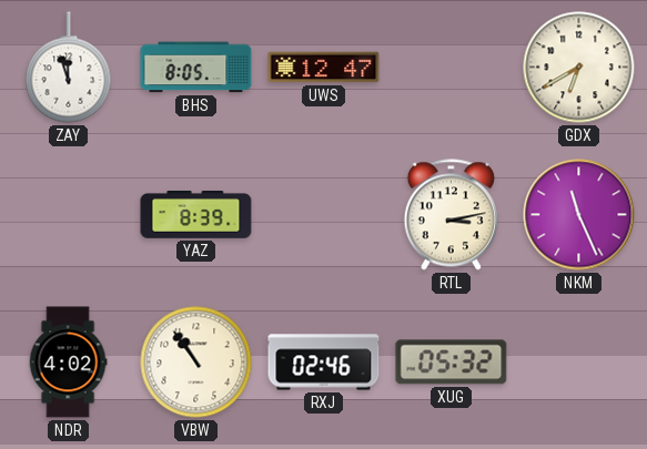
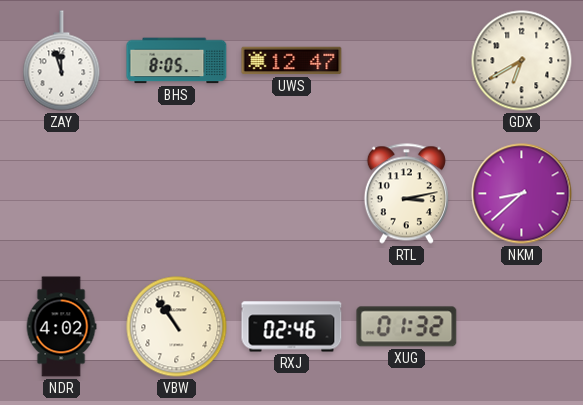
YAZ: 8:39 -> none (196, 215)
NKM: 11:26 -> 8:38 (522, 194)
XUG: 05:32 -> 01:32 (407, 327)
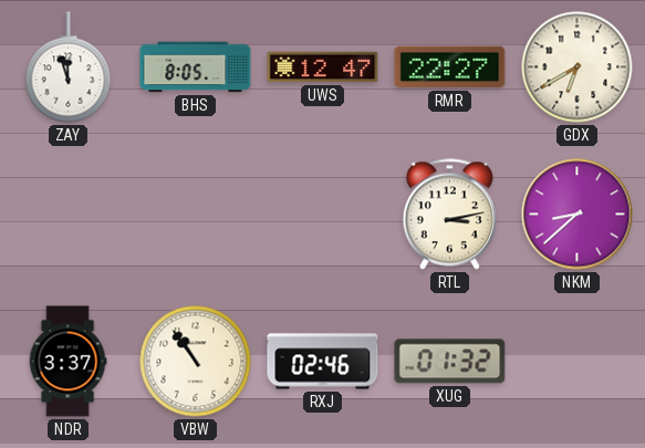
RMR: none -> 22:27 (450, 67)
NDR: 4:02 -> 3:37 (67, 362)
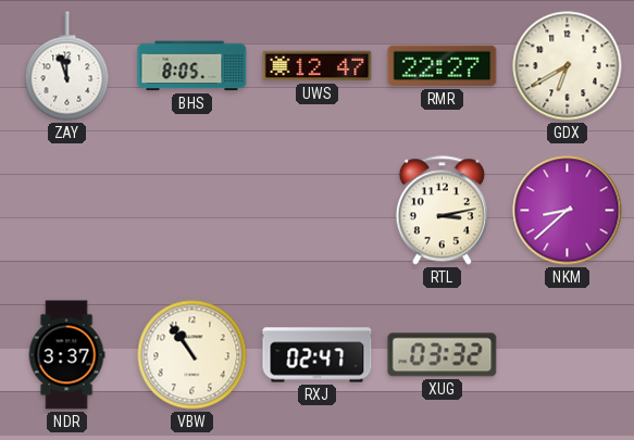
RXJ: 02:46 -> 02:47 (318, 355)
XUG: 01:32 -> 03:32 (443, 355)
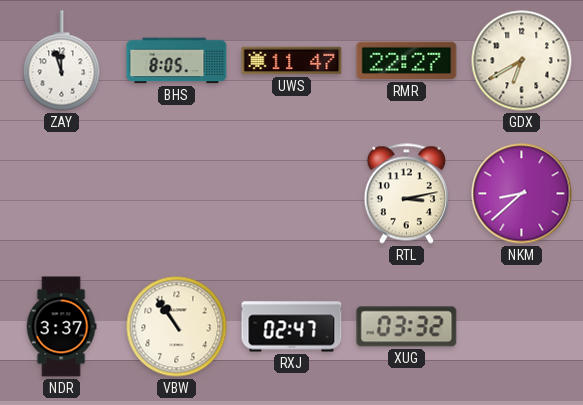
UWS: 12:47 -> 11:47 (292, 61)
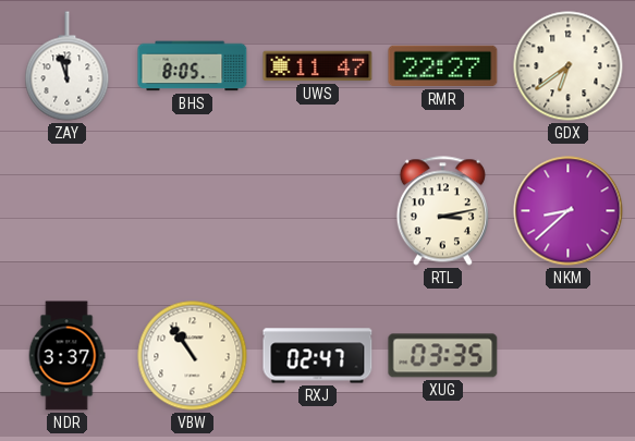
GDX: 6:40 -> 6:39 (569, 66)
XUG: 03:32 -> 03:35 (443, 356)
